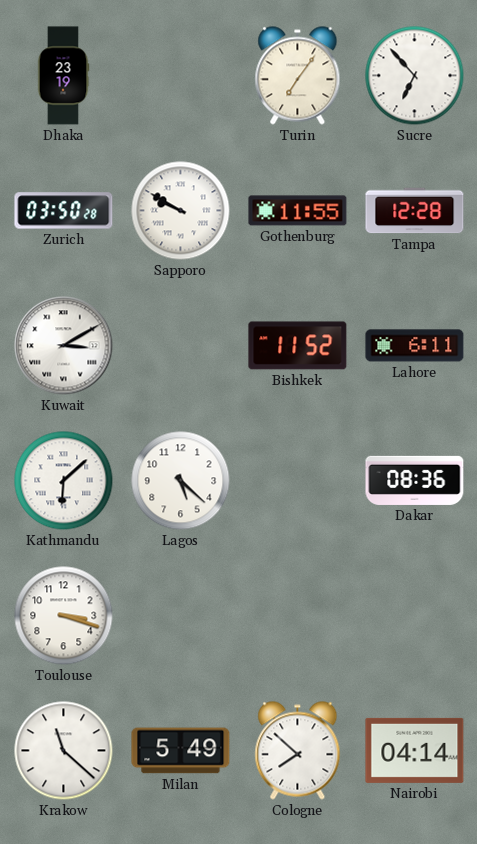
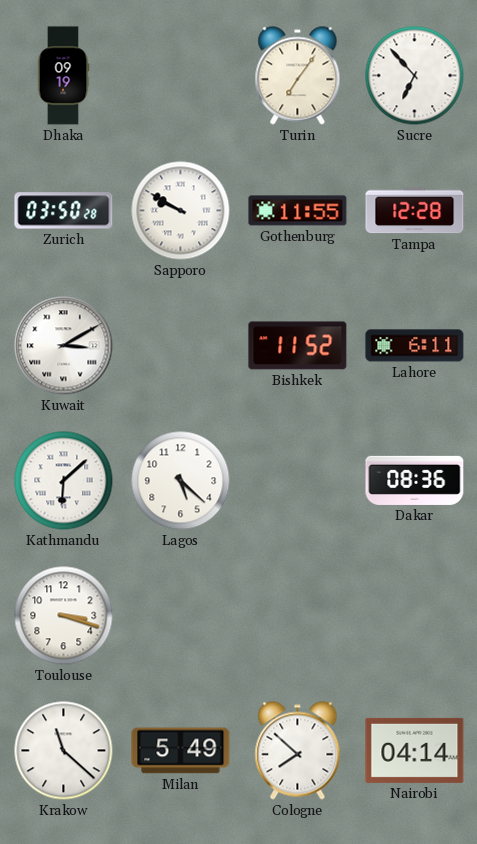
Dhaka: 23:19 -> 09:19 (63, 76)
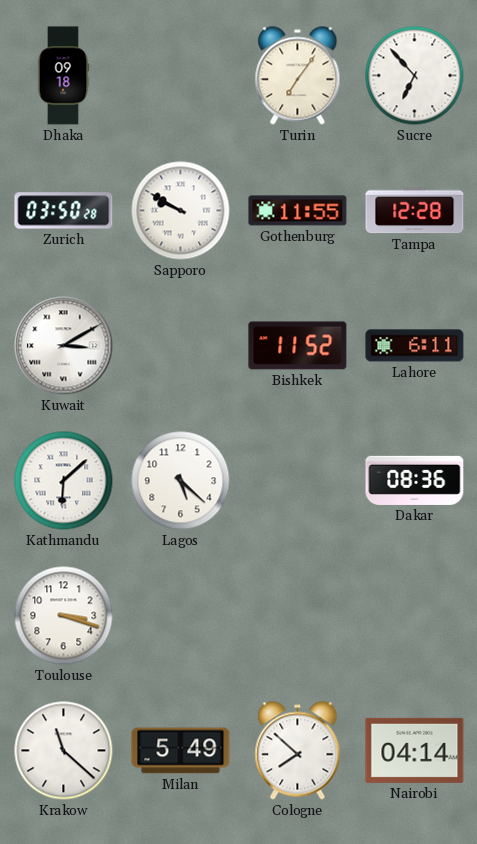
Dhaka: 09:19 -> 09:18 (63, 76)
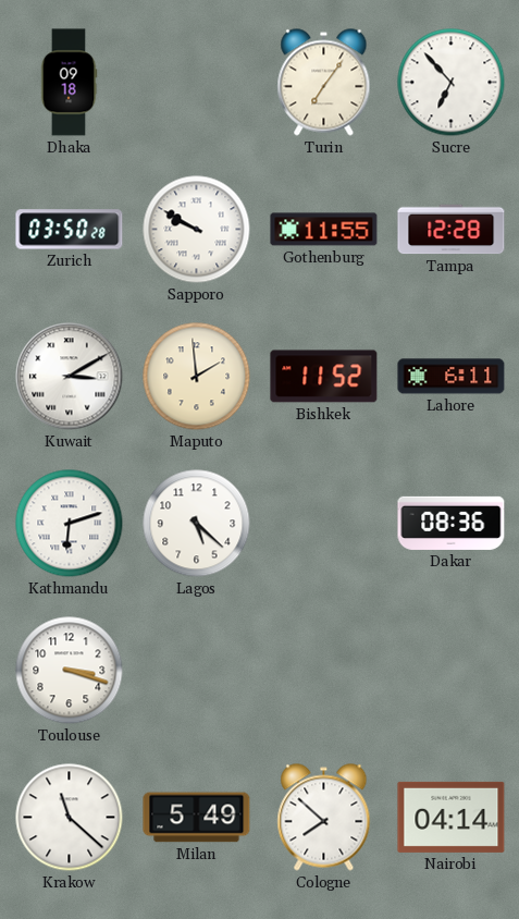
Maputo: none -> 1:59 (197, 377)
Kathmandu: 6:08 -> 6:12 (70, 524)
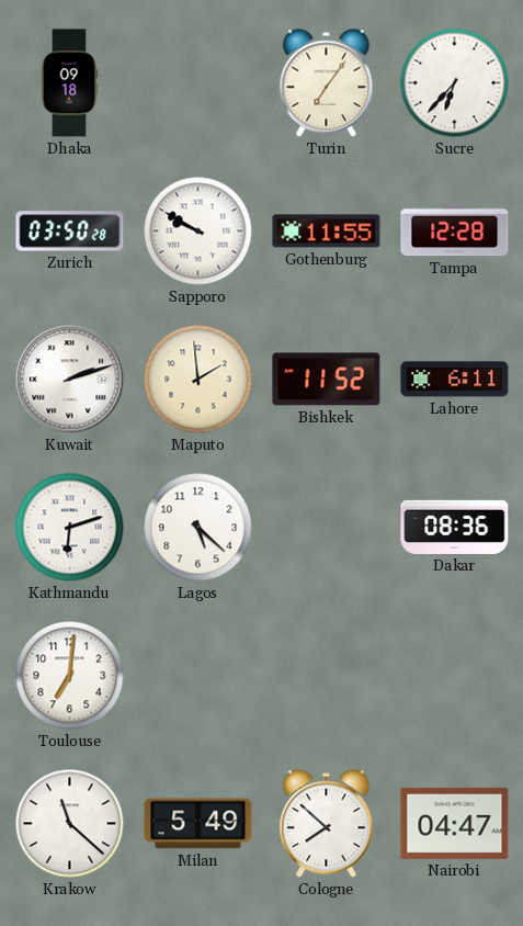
Sucre: 6:53 -> 6:37 (455, 83)
Kuwait: 3:10 -> 2:12 (70, 380)
Toulouse: 3:18 -> 7:01 (70, 676)
Nairobi: 04:14 -> 04:47 (455, 823)
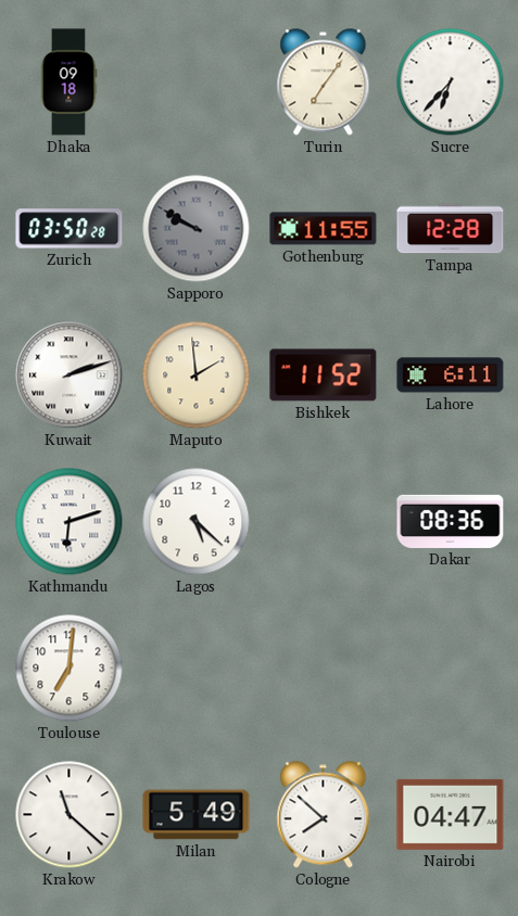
Sapporo dial: white -> grey (197, 229)
